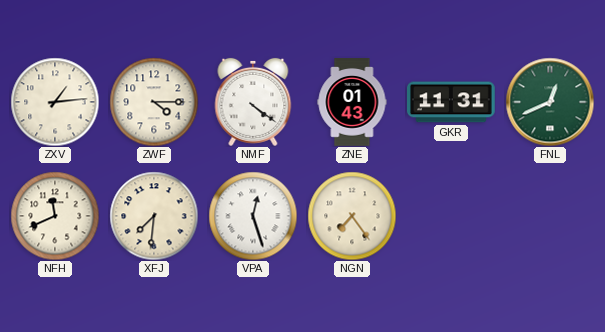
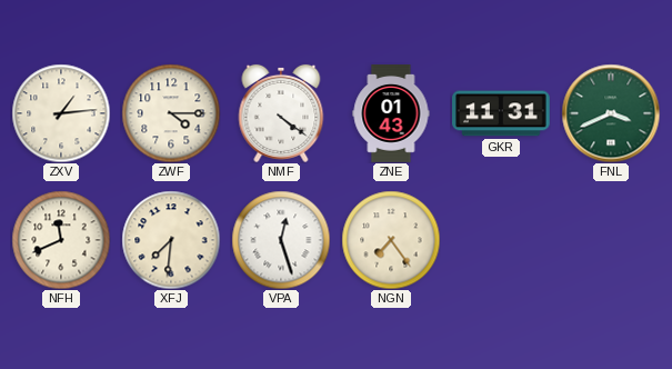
FNL: 12:41 -> 3:41 (611, 113)
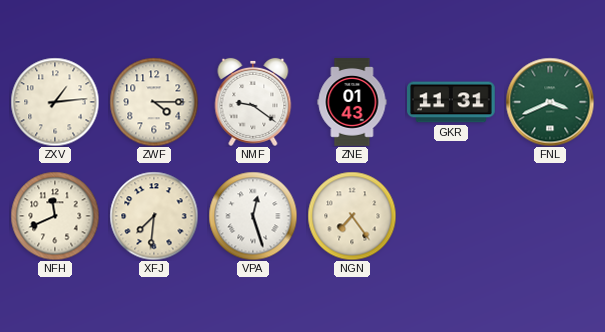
NMF: 4:21 -> 9:21 (253, 102)
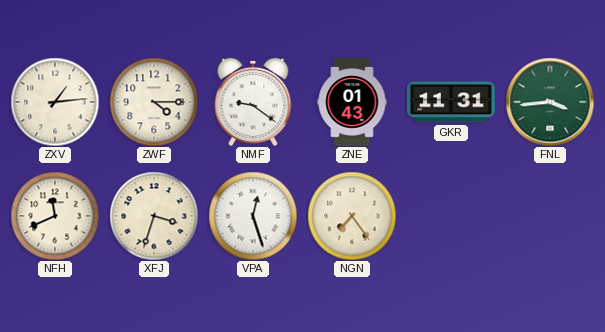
FNL: 3:41 -> 3:44 (550, 102)
XFJ: 7:31 -> 3:33 (154, 216)
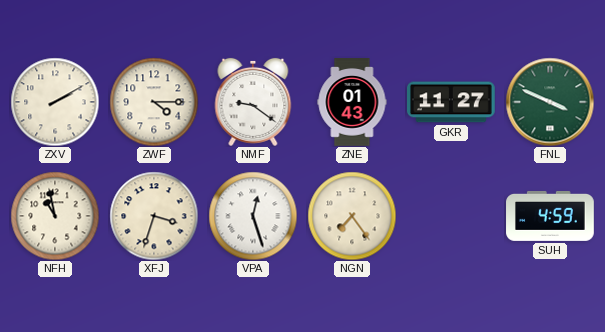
ZXV: 1:14 -> 2:10 (55, 102)
GKR: 11:31 -> 11:27 (452, 102)
FNL: 3:44 -> 3:49 (550, 102)
NFH: 11:41 -> 10:58 (55, 216)
SUH: none -> 4:59 (550, 216)
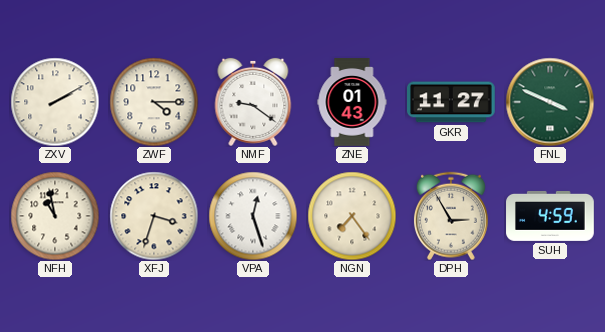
DPH: none -> 2:55 (451, 216)
